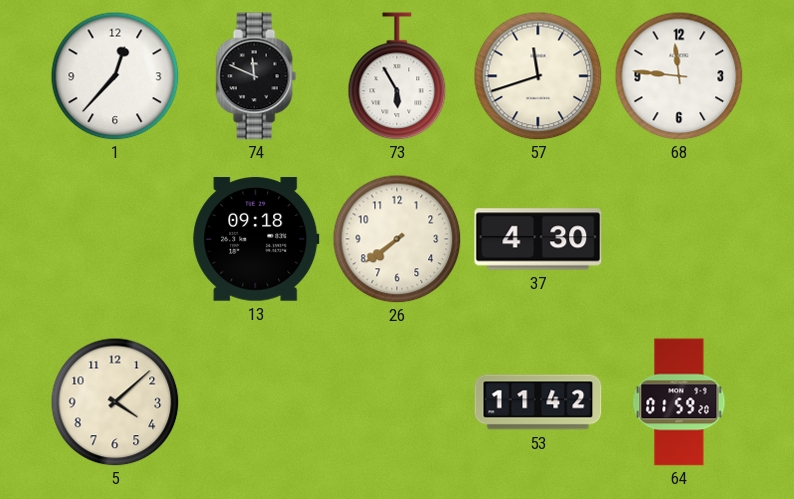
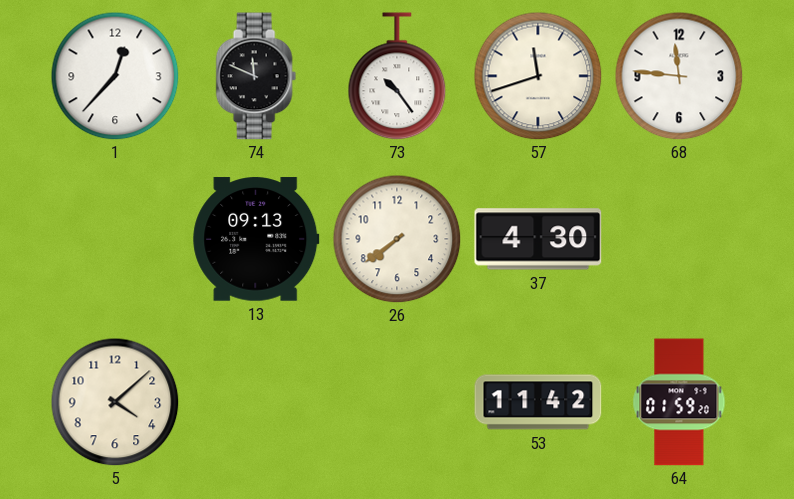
73: 5:55 -> 10:24 (397, 76)
13: 09:18 -> 09:13 (256, 239)
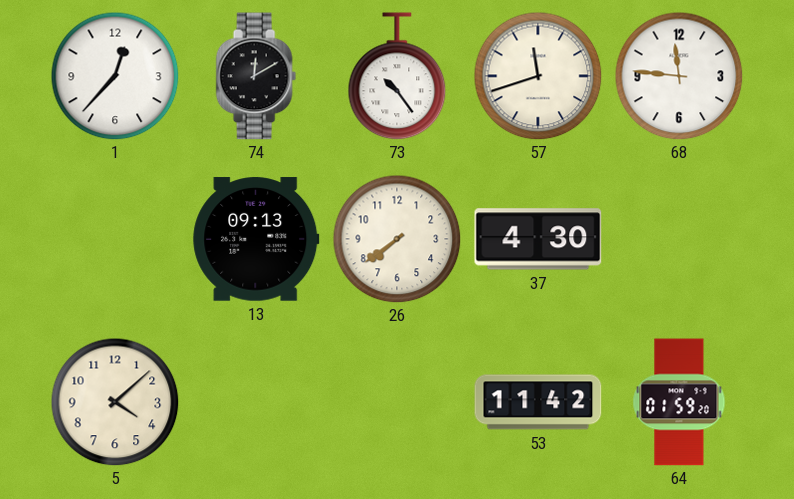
74: 11:49 -> 12:10 (256, 76)
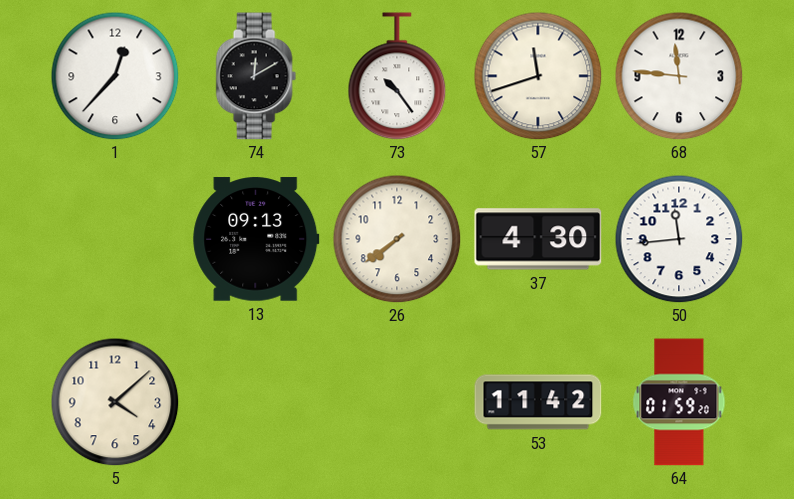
50: none -> 11:44 (679, 239)
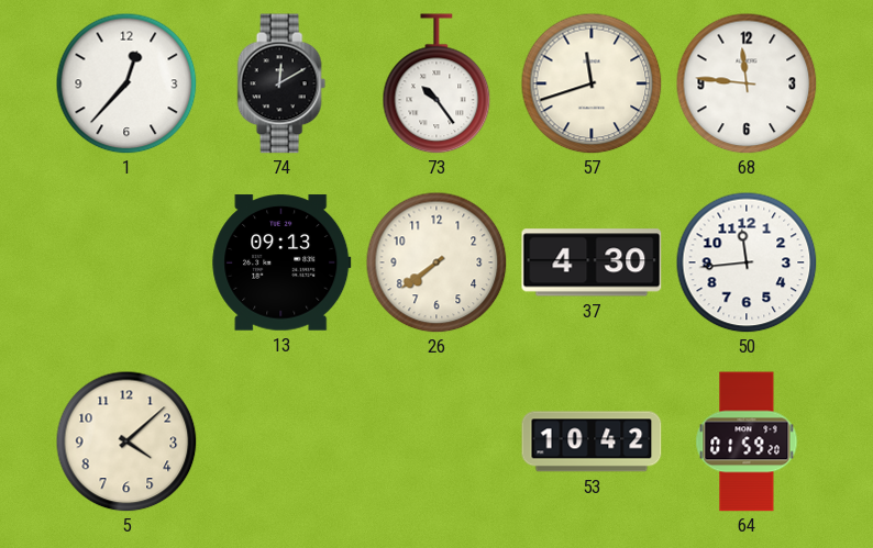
53: 11:42 -> 10:42 (592, 441)
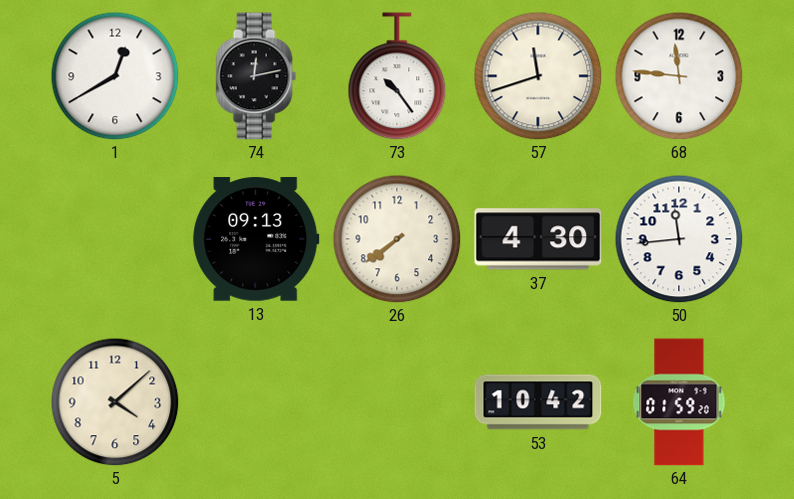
1: 12:37 -> 12:40 (115, 76)
74: 12:10 -> 12:13 (256, 76)
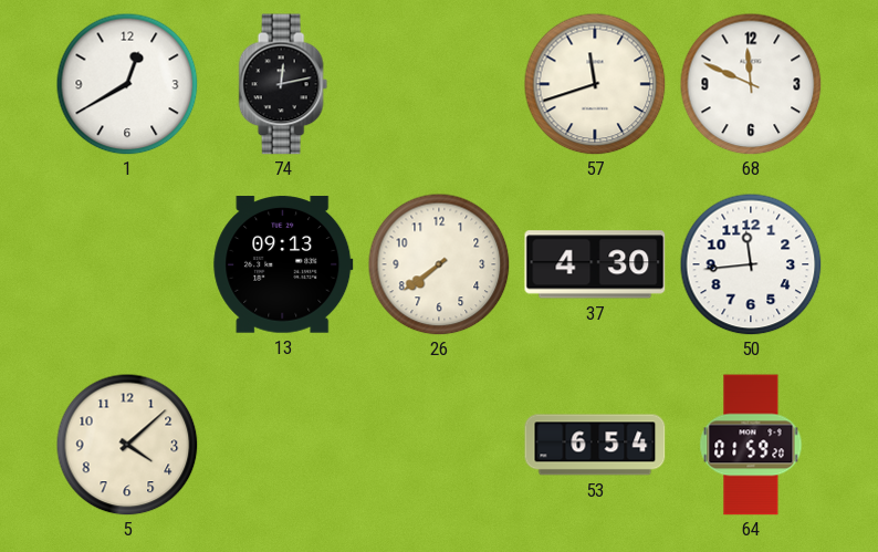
73: 10:24 -> none (397, 76)
68: 11:46 -> 11:49 (751, 84)
53: 10:42 -> 6:54 (595, 445)
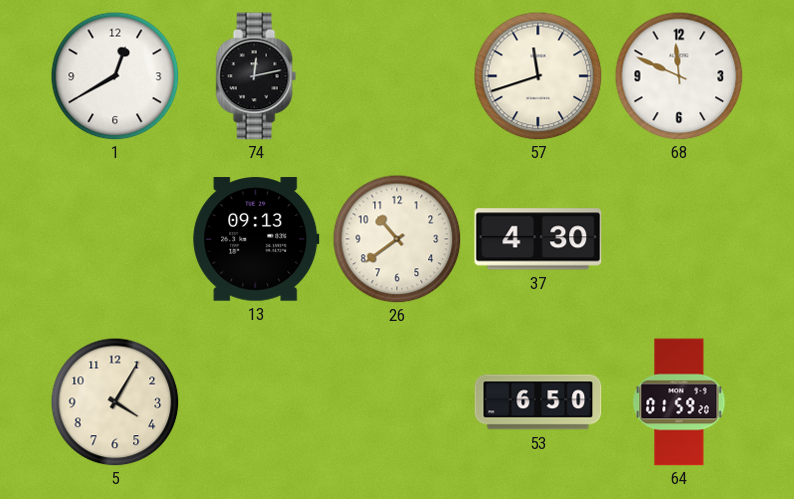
26: 7:39 -> 10:39 (397, 239)
50: 11:44 -> none (751, 264)
5: 4:08 -> 4:05 (115, 402)
53: 6:54 -> 6:50 (538, 402)
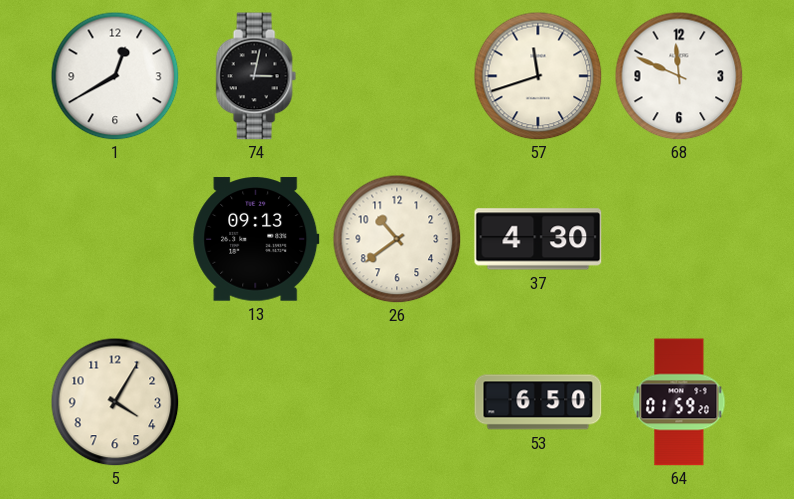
74: 12:13 -> 3:02 (256, 76)
